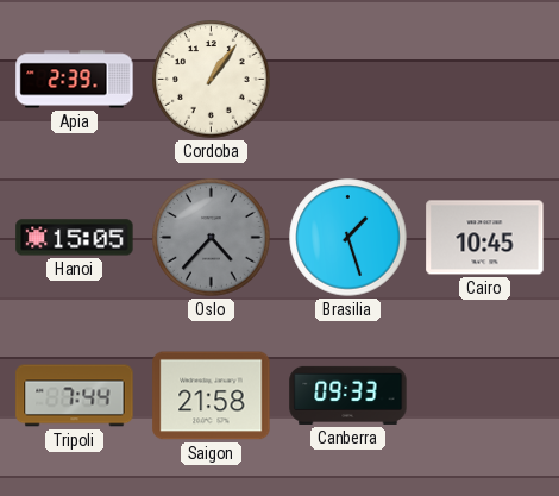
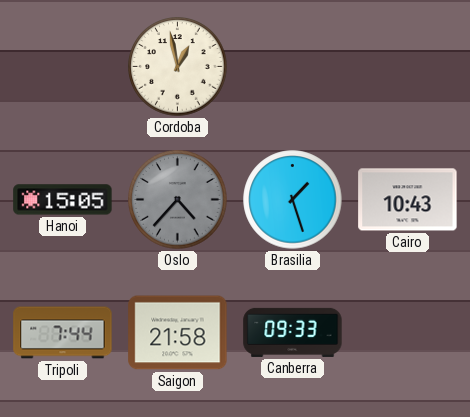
Apia: 2:39 -> none (75, 80)
Cordoba: 1:06 -> 12:58 (178, 67)
Cairo: 10:45 -> 10:43 (408, 200)
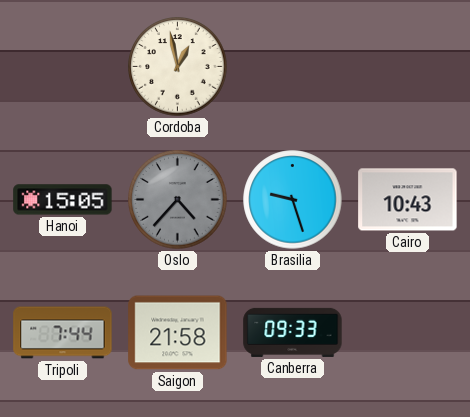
Brasilia: 1:27 -> 9:27 (293, 200)
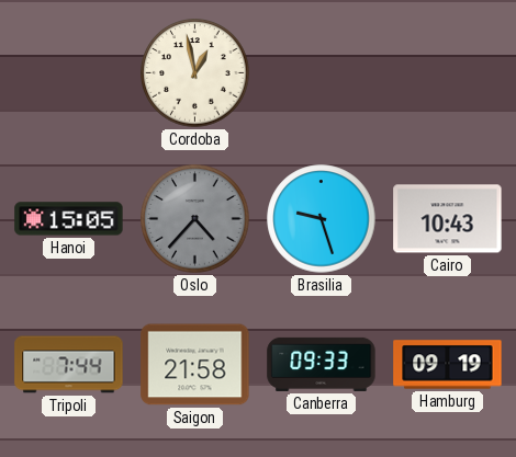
Hamburg: none -> 09:19 (448, 365)
